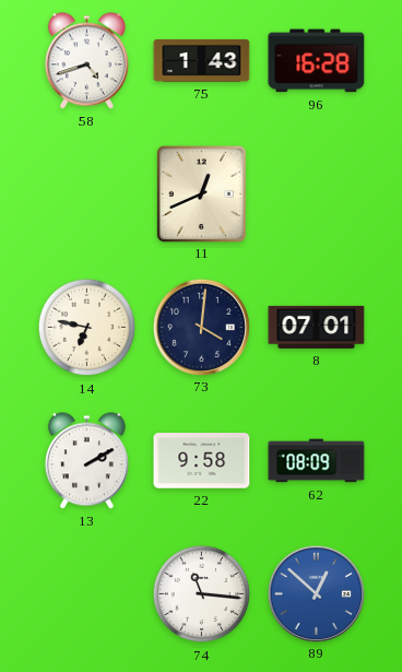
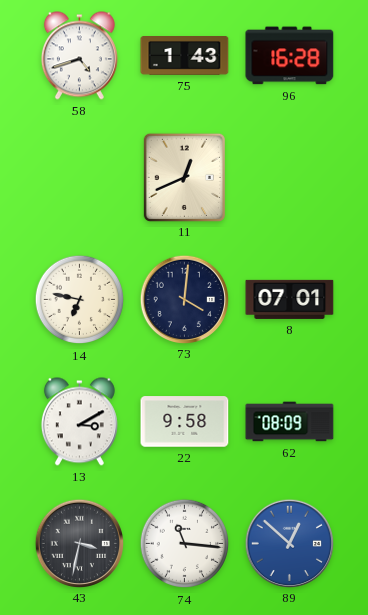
13: 2:10 -> 3:10 (79, 422)
43: none -> 3:32 (79, 543)
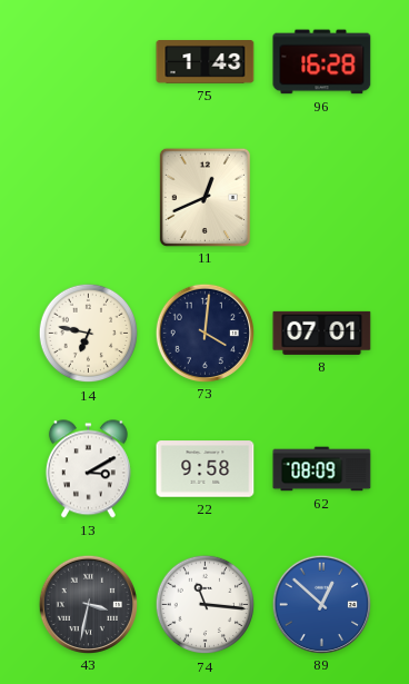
58: 4:42 -> none (79, 56)
